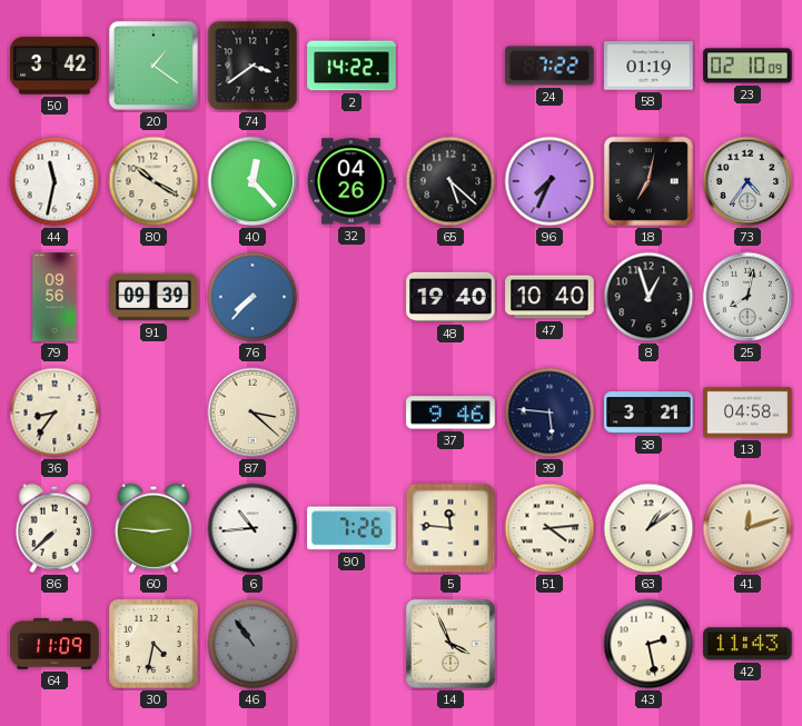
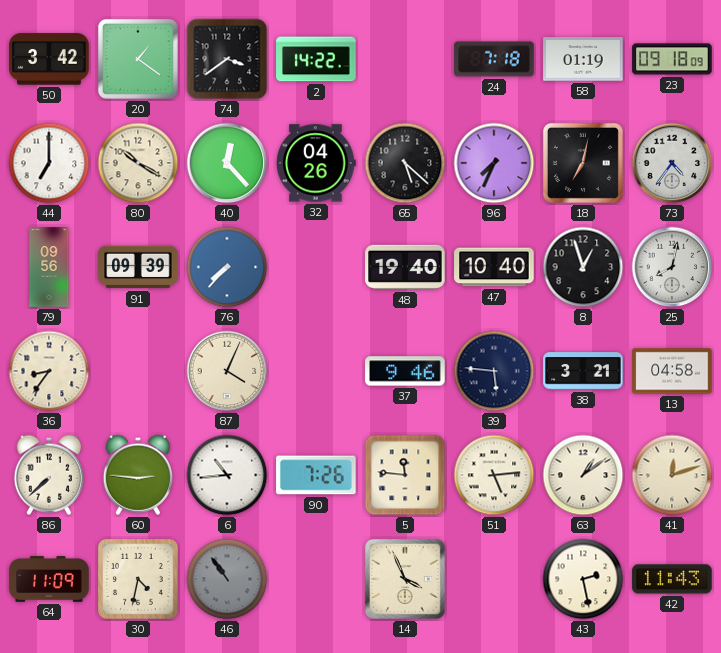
24: 7:22 -> 7:18 (494, 59)
23: 02:10 -> 09:18 (672, 59)
44: 11:32 -> 7:00 (49, 163)
87: 3:22 -> 4:04 (227, 371)
51: 4:14 -> 5:14 (494, 475)
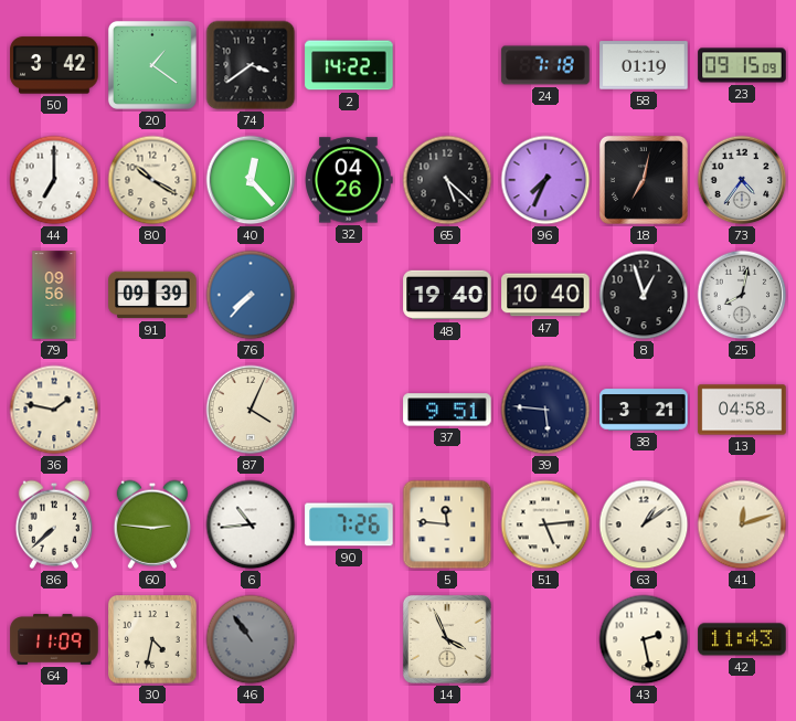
23: 09:18 -> 09:15 (742, 65)
36: 8:36 -> 1:47 (54, 410)
37: 9:46 -> 9:51 (447, 410)
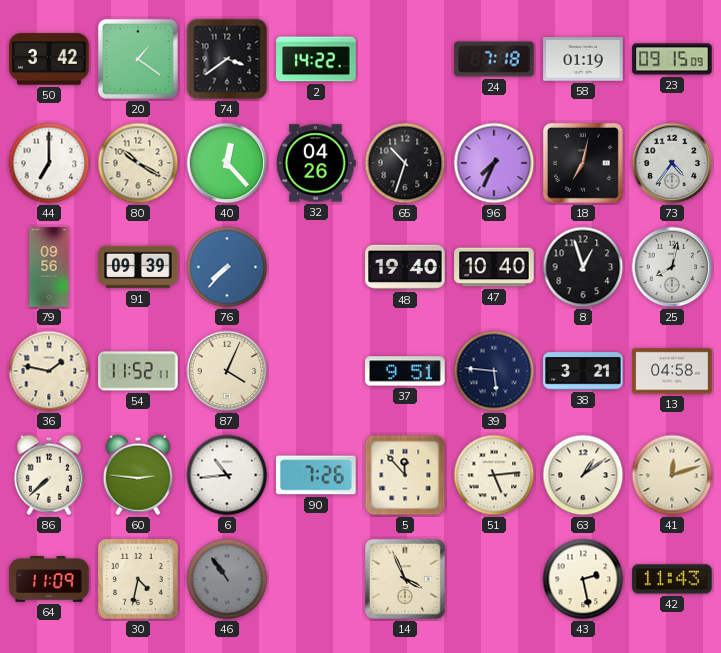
65: 5:22 -> 10:33 (405, 163)
54: none -> 11:52 (138, 371)
5: 11:46 -> 11:53 (405, 475)
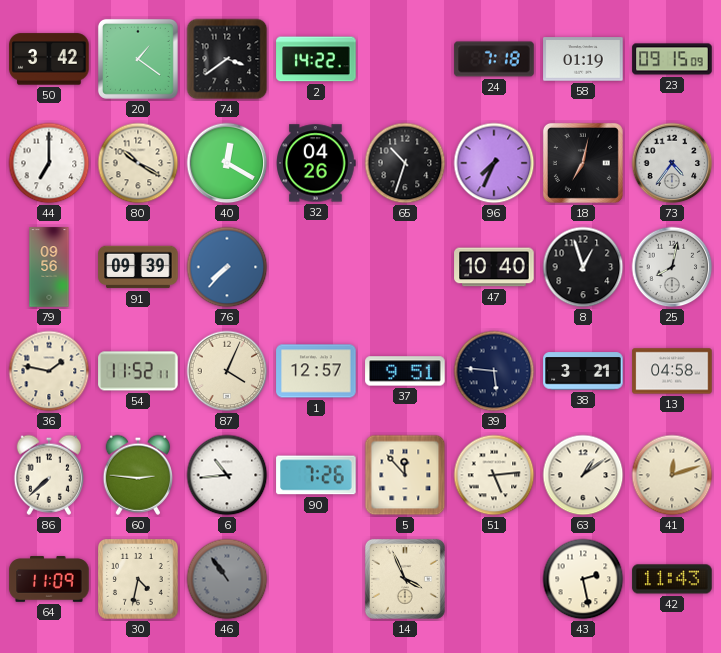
40: 12:23 -> 12:20 (227, 163)
48: 19:40 -> none (405, 267)
1: none -> 12:57 (316, 371)
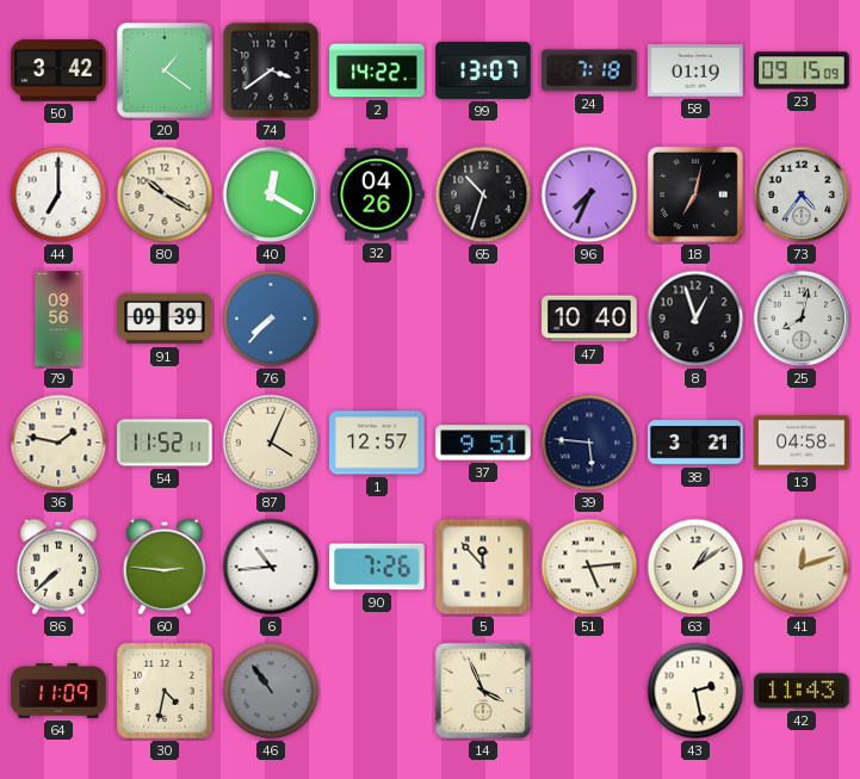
99: none -> 13:07 (483, 70)
